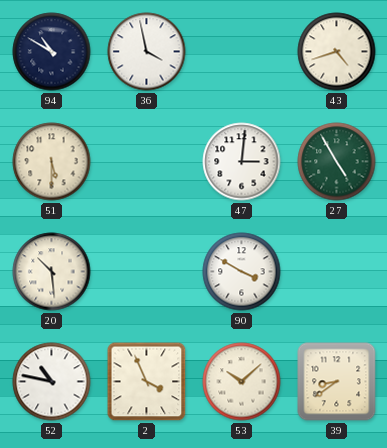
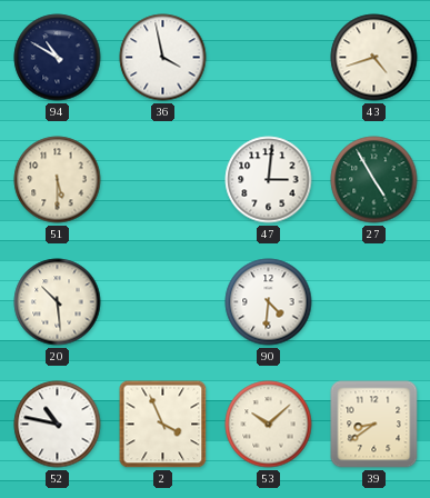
90: 3:50 -> 4:31 (269, 302)
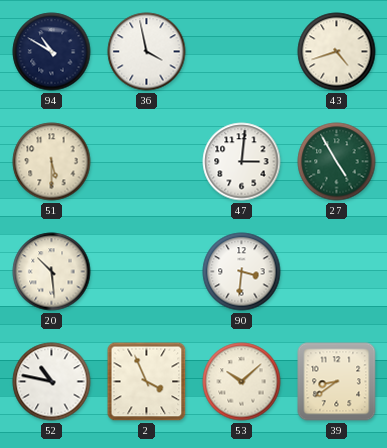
90: 4:31 -> 3:31 (242, 272)
